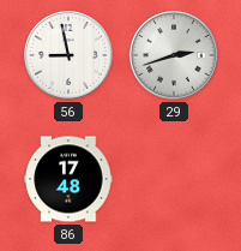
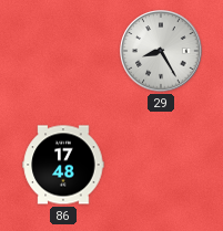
56: 8:58 -> none (68, 55)
29: 2:42 -> 8:25 (161, 51)
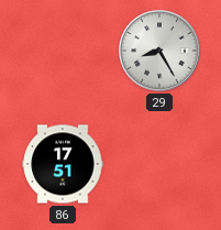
86: 17:48 -> 17:51 (63, 164)
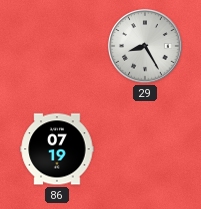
86: 17:51 -> 07:19 (57, 149)
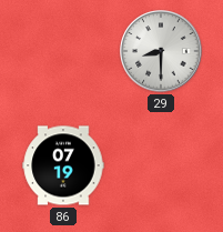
29: 8:25 -> 8:30 (161, 51)
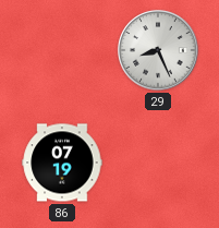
29: 8:30 -> 8:26 (158, 50)
